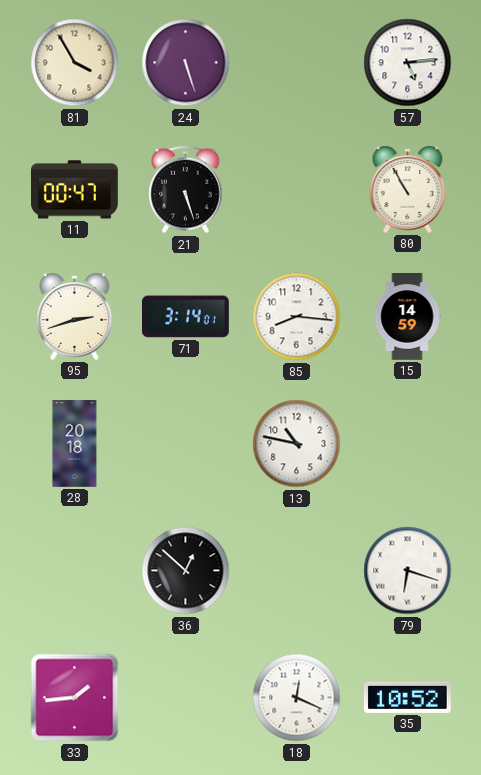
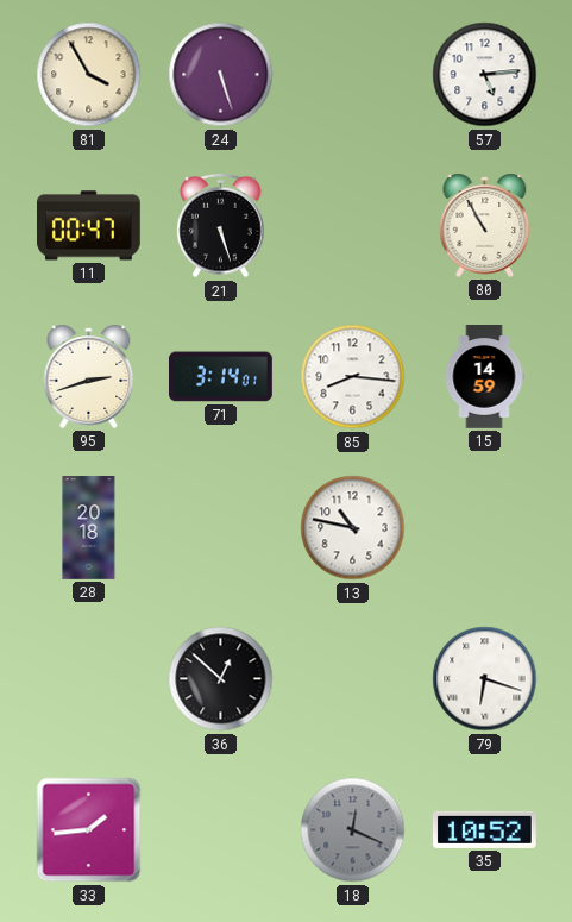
18 dial: white -> grey (353, 830)
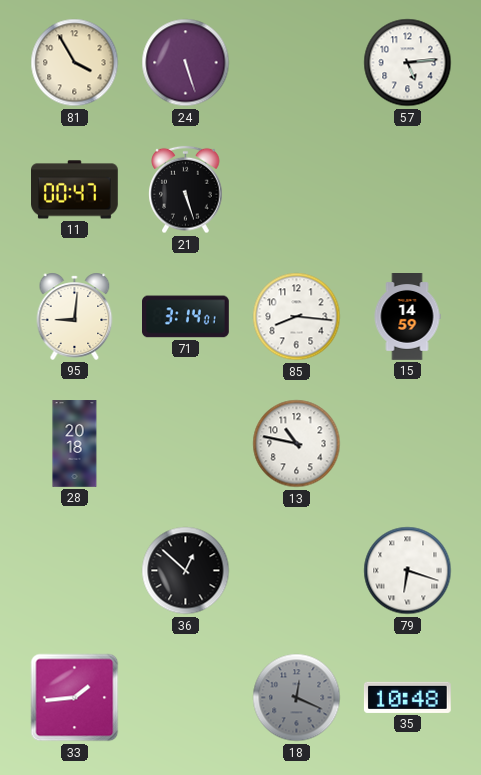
80: 10:55 -> none (485, 225)
95: 2:42 -> 9:01 (75, 316)
35: 10:52 -> 10:48 (407, 697)
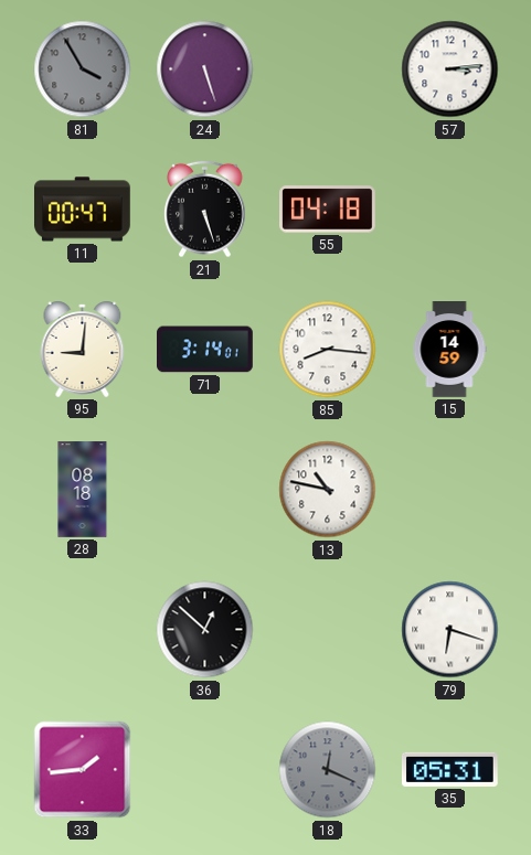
81 dial: cream -> grey (83, 70)
57: 5:14 -> 3:14 (450, 70)
55: none -> 04:18 (328, 210)
28: 20:18 -> 08:18 (83, 490)
35: 10:48 -> 05:31 (449, 769)
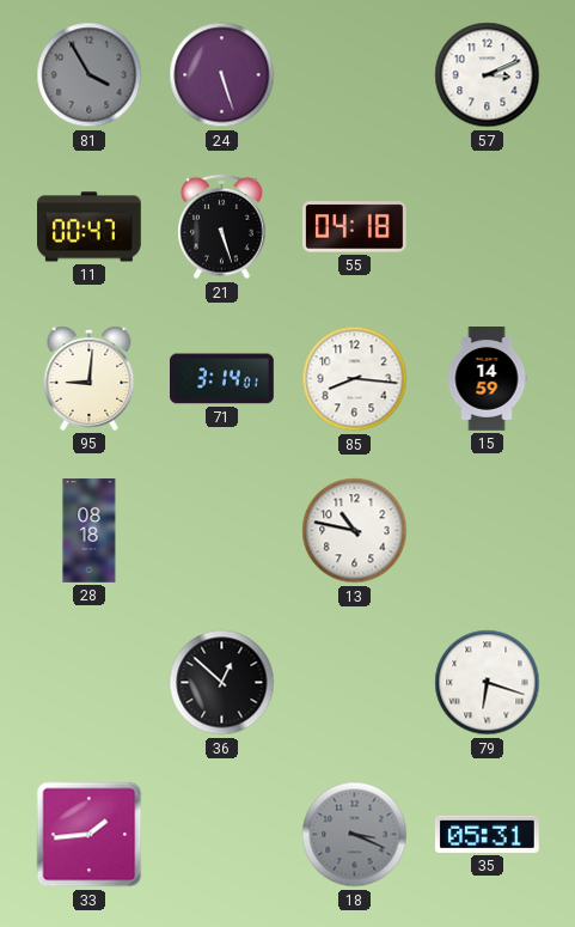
57: 3:14 -> 3:11 (488, 75)
18: 12:19 -> 3:19 (355, 835)
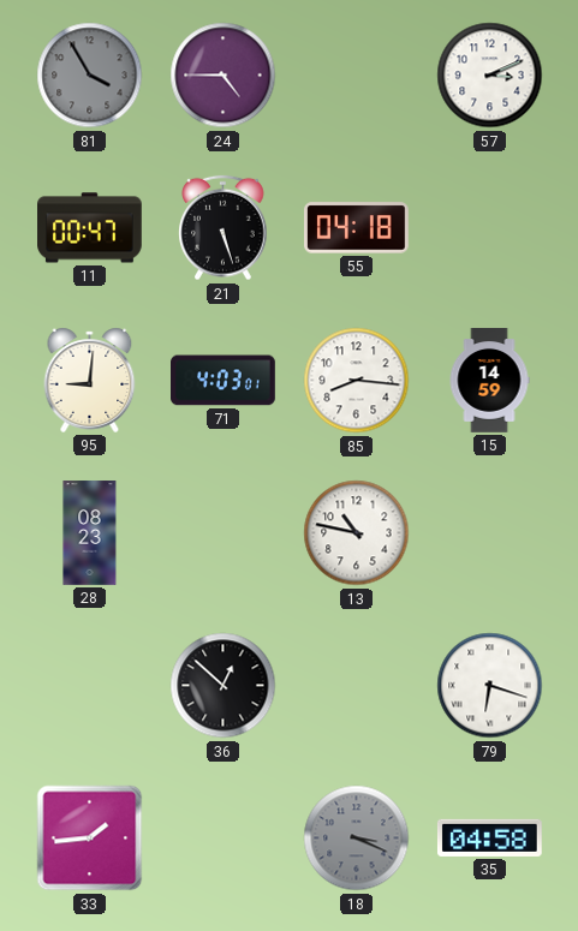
24: 5:27 -> 4:45 (224, 76)
71: 3:14 -> 4:03 (224, 381)
28: 08:18 -> 08:23 (90, 533)
35: 05:31 -> 04:58 (489, 837)
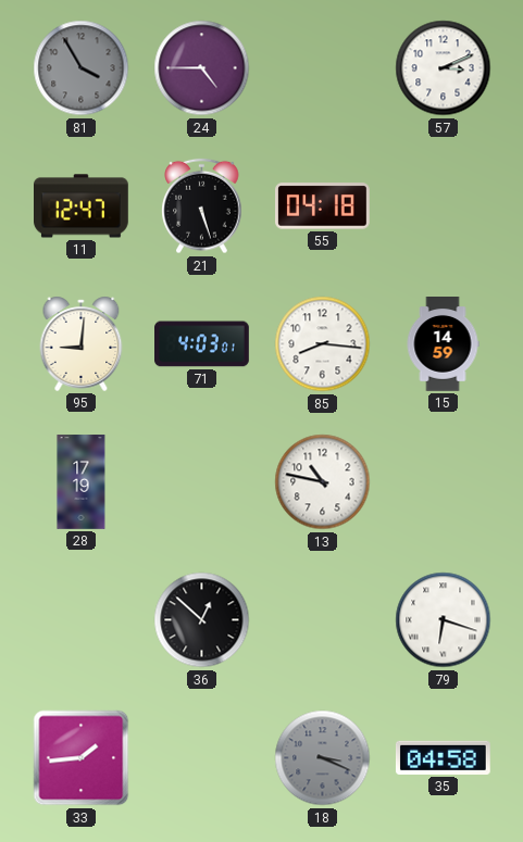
11: 00:47 -> 12:47 (82, 206)
28: 08:23 -> 17:19 (82, 482)
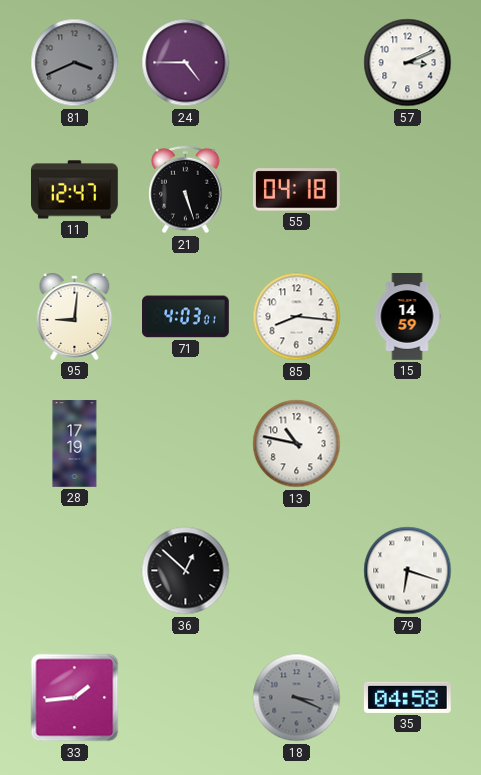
81: 3:55 -> 3:41 (75, 63)
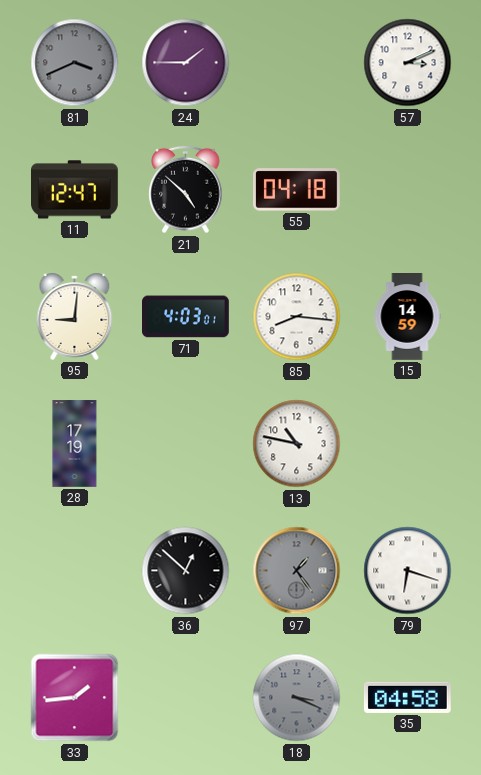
24: 4:45 -> 1:45 (186, 63)
21: 5:27 -> 4:52 (186, 190)
97: none -> 1:24 (297, 571)
